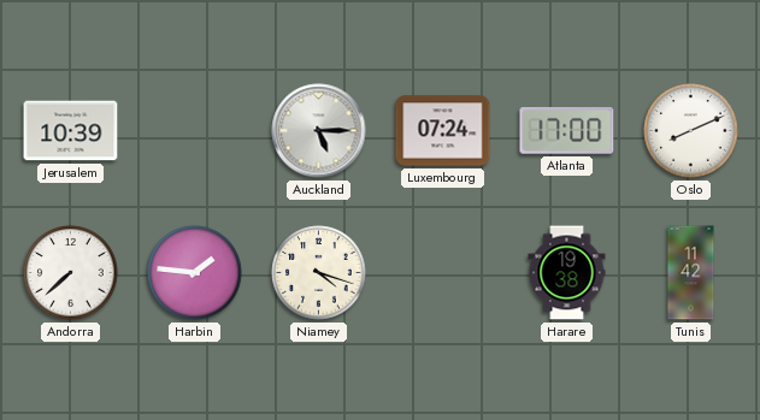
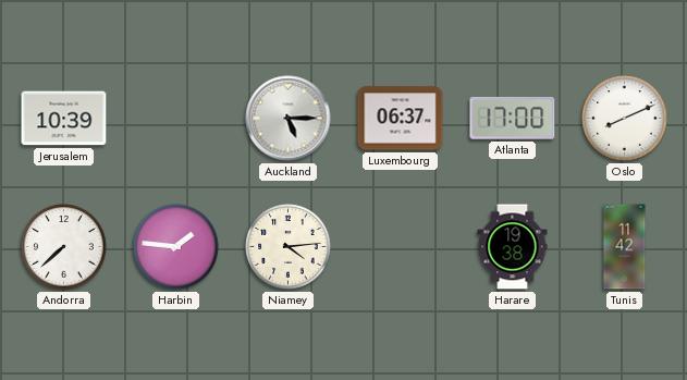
Luxembourg: 07:24 -> 06:37 (401, 119)
Niamey: 4:18 -> 4:14 (289, 247)
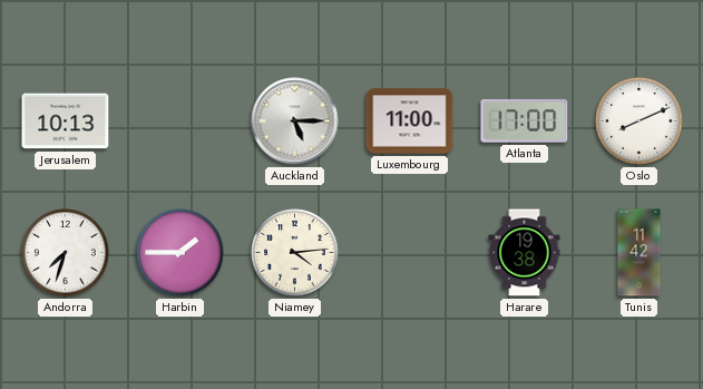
Jerusalem: 10:39 -> 10:13 (66, 121)
Luxembourg: 06:37 -> 11:00 (410, 121)
Andorra: 7:38 -> 7:33 (66, 253)
Harbin: 1:46 -> 1:45 (180, 253)
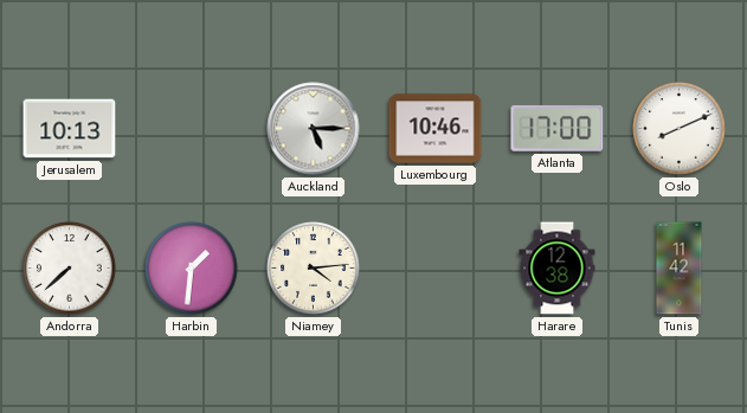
Luxembourg: 11:00 -> 10:46 (436, 129)
Andorra: 7:33 -> 7:38 (70, 269)
Harbin: 1:45 -> 1:31 (192, 269)
Harare: 19:38 -> 12:38 (558, 269)
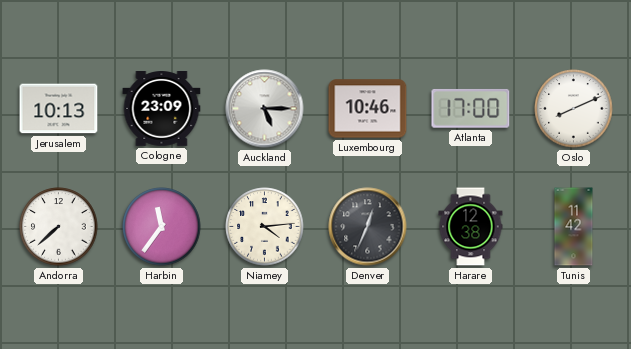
Cologne: none -> 23:09 (162, 109)
Harbin: 1:31 -> 11:36 (162, 227)
Denver: none -> 12:34 (368, 227)
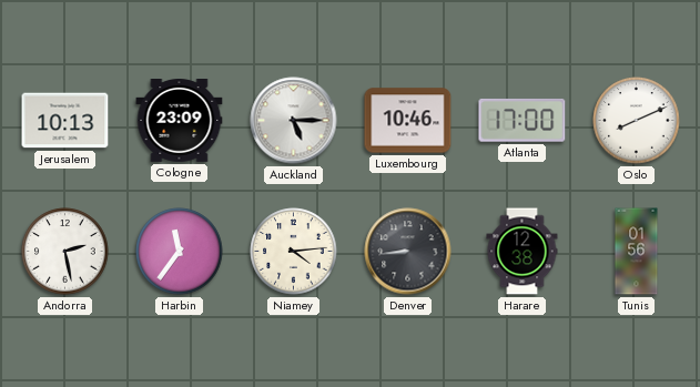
Andorra: 7:38 -> 2:28 (65, 252)
Denver: 12:34 -> 8:44 (408, 252)
Tunis: 11:42 -> 01:56 (637, 252)
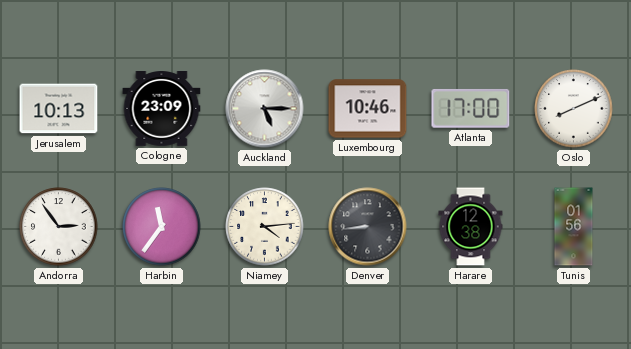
Andorra: 2:28 -> 2:54 (59, 227)
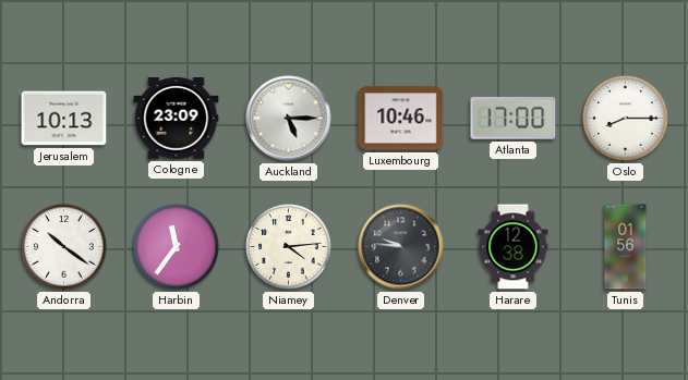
Oslo: 8:11 -> 8:15 (626, 119)
Andorra: 2:54 -> 10:21 (64, 247)
Denver: 8:44 -> 9:46 (401, 247)
